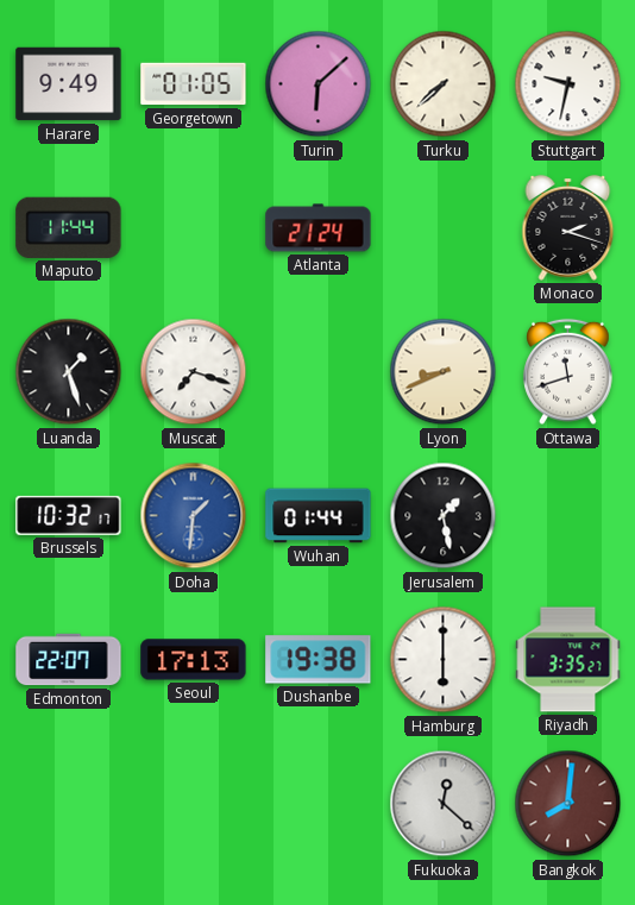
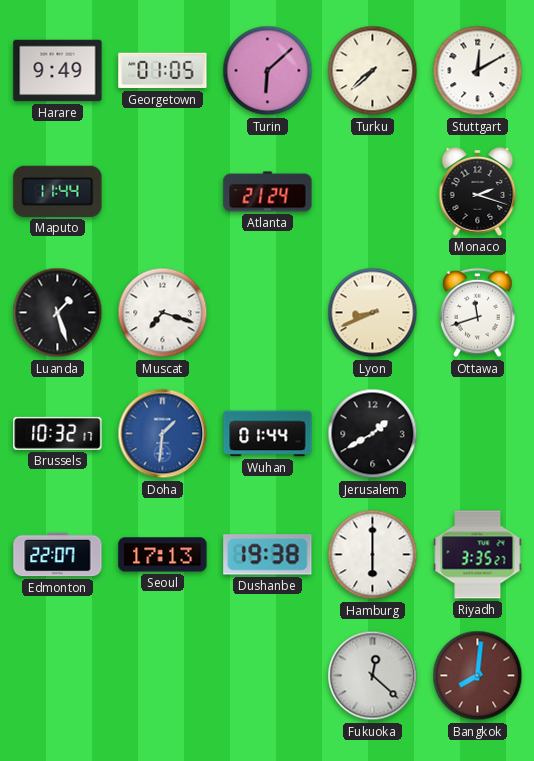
Stuttgart: 9:32 -> 12:10 (478, 71)
Jerusalem: 1:28 -> 1:40 (373, 434)
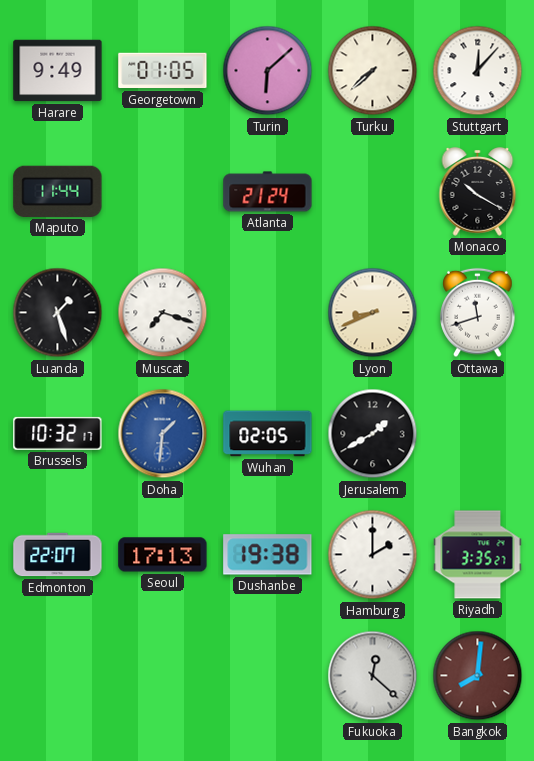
Stuttgart: 12:10 -> 12:07 (478, 71)
Monaco: 2:18 -> 10:20 (478, 192)
Wuhan: 01:44 -> 02:05 (268, 434)
Hamburg: 6:00 -> 2:00 (373, 555)
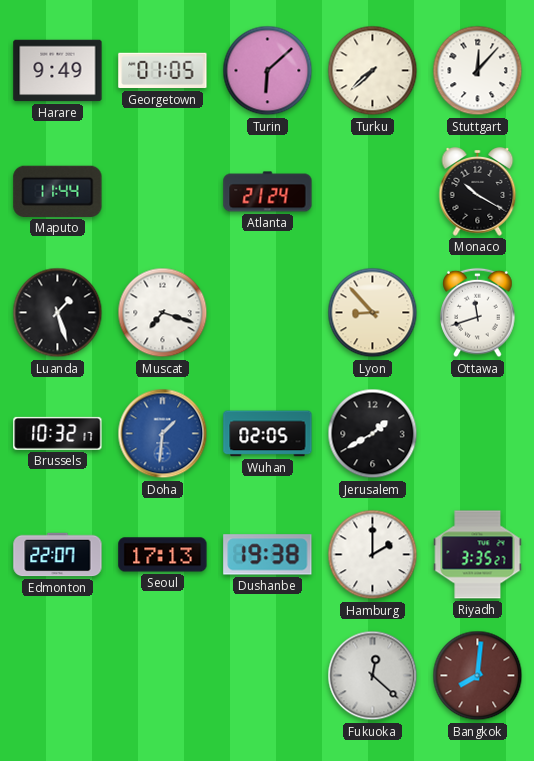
Lyon: 8:41 -> 8:53 (373, 313)
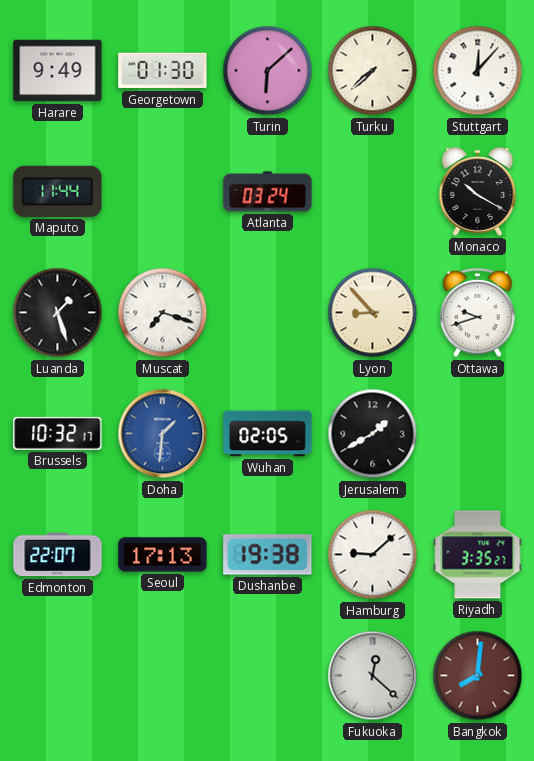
Georgetown: 01:05 -> 01:30 (163, 71)
Atlanta: 21:24 -> 03:24 (268, 192)
Ottawa: 11:42 -> 9:42 (478, 313)
Hamburg: 2:00 -> 9:08 (373, 555)
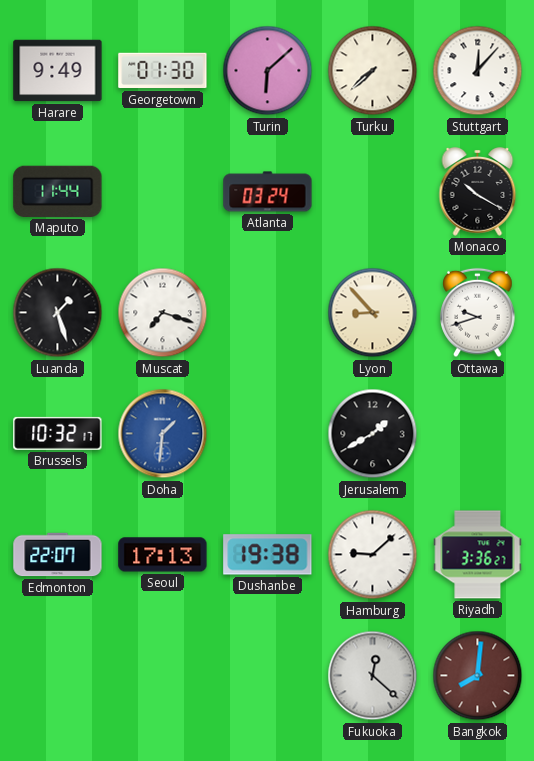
Wuhan: 02:05 -> none (268, 434)
Riyadh: 3:35 -> 3:36 (478, 555)
